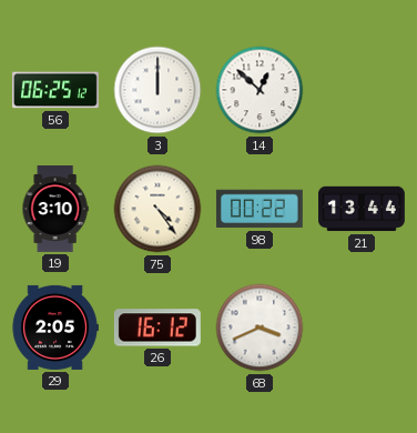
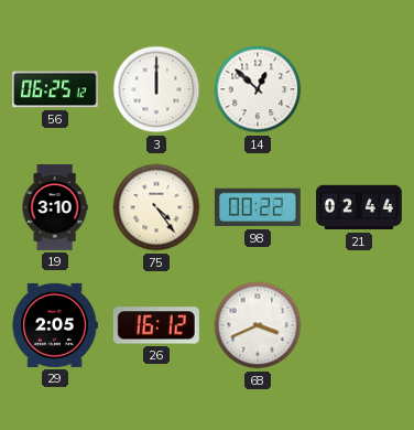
21: 13:44 -> 02:44 (360, 207)
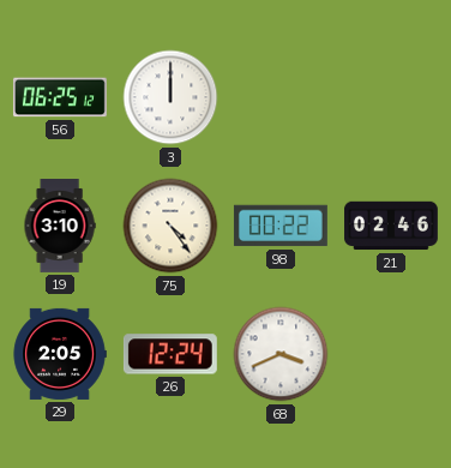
14: 12:52 -> none (258, 89)
21: 02:44 -> 02:46 (392, 226)
26: 16:12 -> 12:24 (170, 354)
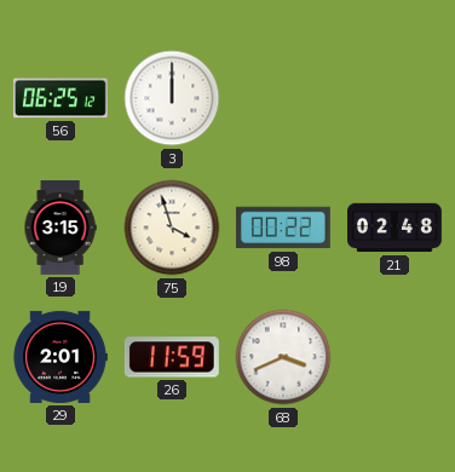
19: 3:10 -> 3:15 (61, 229)
75: 4:24 -> 3:57 (172, 228)
21: 02:46 -> 02:48 (396, 228)
29: 2:05 -> 2:01 (61, 357)
26: 12:24 -> 11:59 (172, 357)
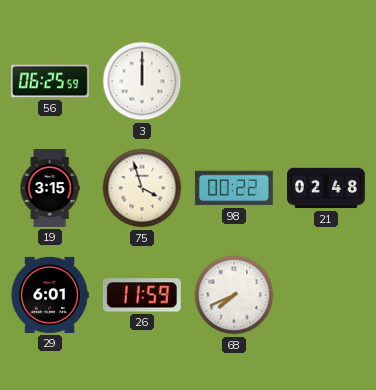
56: 06:25:12 -> 06:25:59 (50, 81)
29: 2:01 -> 6:01 (50, 295)
68: 3:41 -> 7:41 (234, 295)
